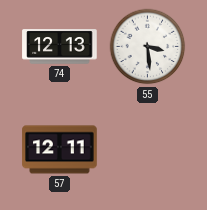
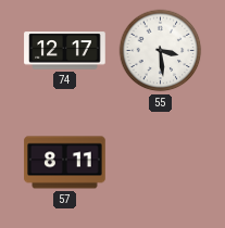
74: 12:13 -> 12:17 (65, 51)
57: 12:11 -> 8:11 (65, 163)
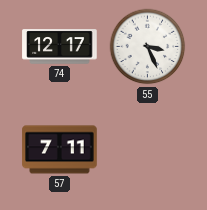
55: 3:29 -> 3:26 (148, 47)
57: 8:11 -> 7:11 (60, 150)
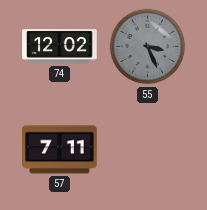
74: 12:17 -> 12:02 (60, 47)
55 dial: white -> grey (148, 47)
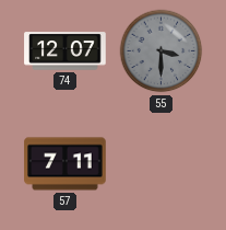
74: 12:02 -> 12:07 (66, 51)
55: 3:26 -> 3:30 (162, 51)
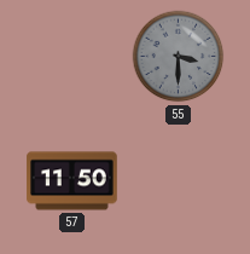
74: 12:07 -> none (66, 51)
57: 7:11 -> 11:50 (72, 181)
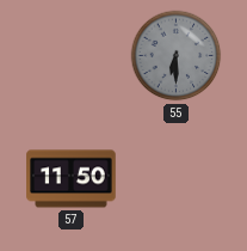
55: 3:30 -> 6:30 (177, 56)
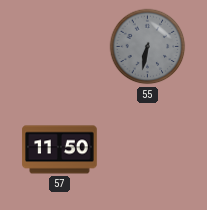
55: 6:30 -> 6:32 (148, 47)
